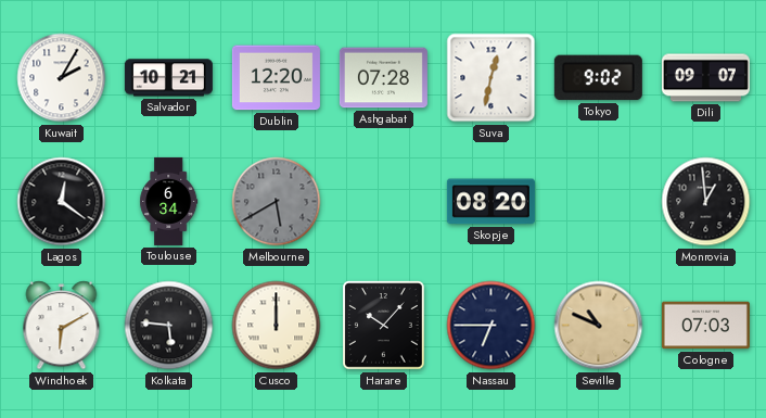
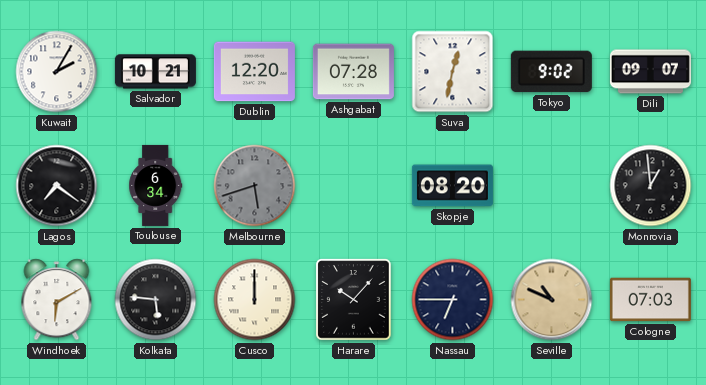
Lagos: 12:21 -> 7:21 (57, 186)
Melbourne: 5:40 -> 5:42 (255, 186)
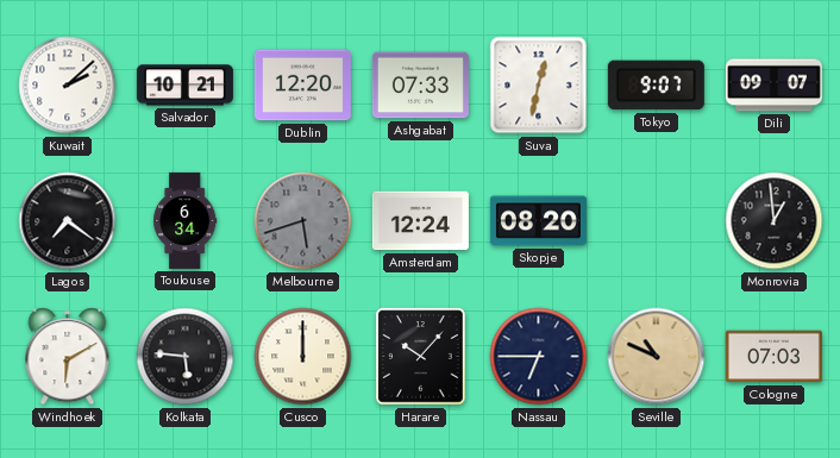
Kuwait: 2:05 -> 2:08 (68, 86)
Ashgabat: 07:28 -> 07:33 (420, 86)
Tokyo: 9:02 -> 9:07 (656, 86)
Amsterdam: none -> 12:24 (420, 221)
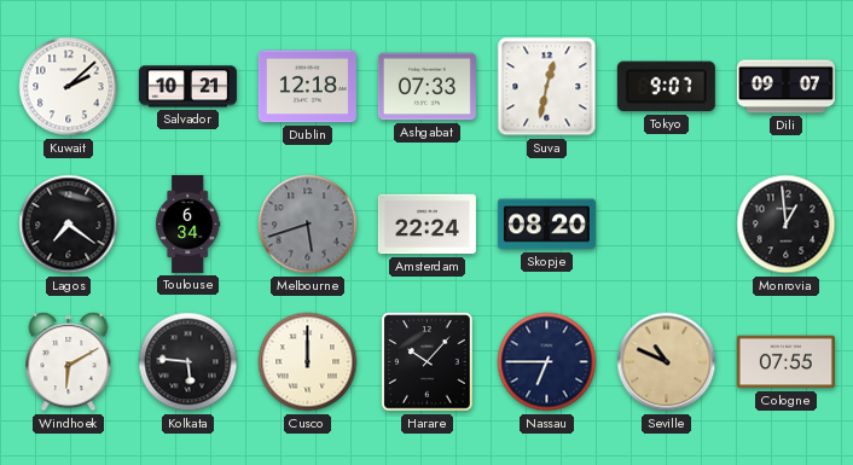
Dublin: 12:20 -> 12:18 (307, 87)
Amsterdam: 12:24 -> 22:24 (426, 225)
Cologne: 07:03 -> 07:55 (785, 362)
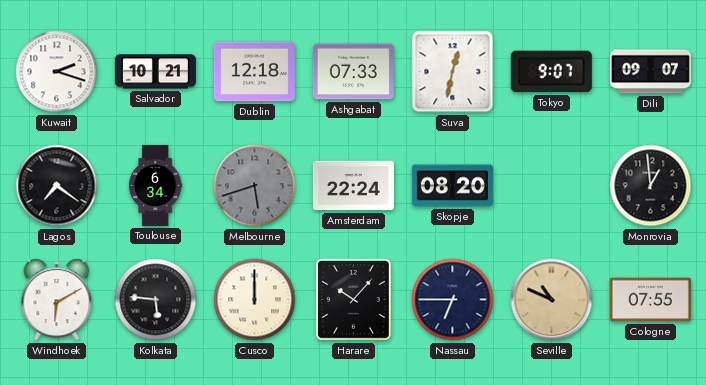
Kuwait: 2:08 -> 2:18 (57, 72)
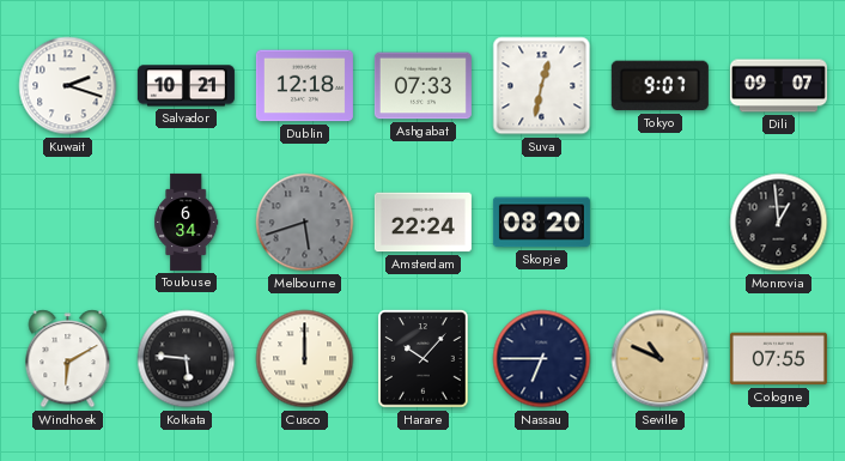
Lagos: 7:21 -> none (57, 186)
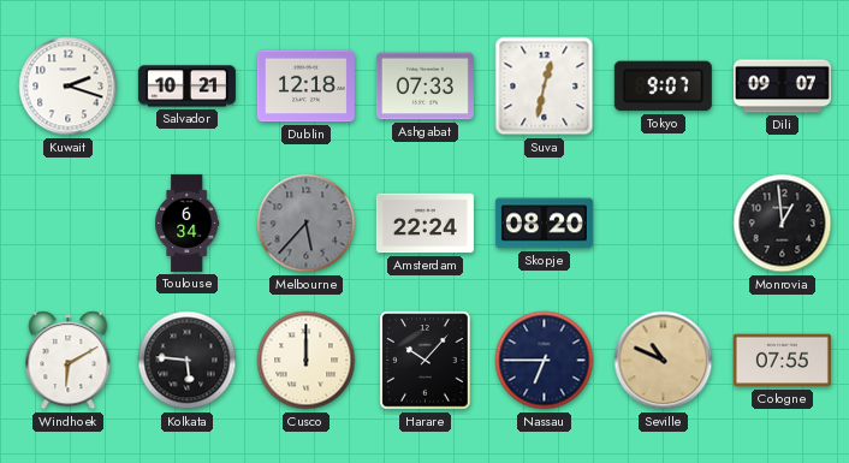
Melbourne: 5:42 -> 5:37 (307, 224)
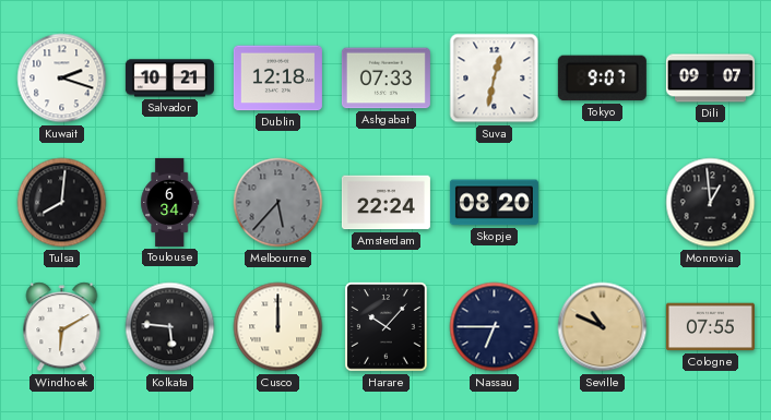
Tulsa: none -> 8:01 (62, 203)
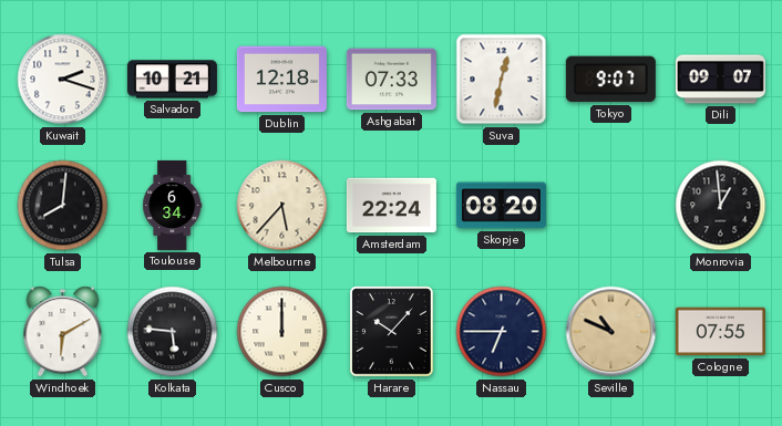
Melbourne dial: grey -> cream (282, 206)
